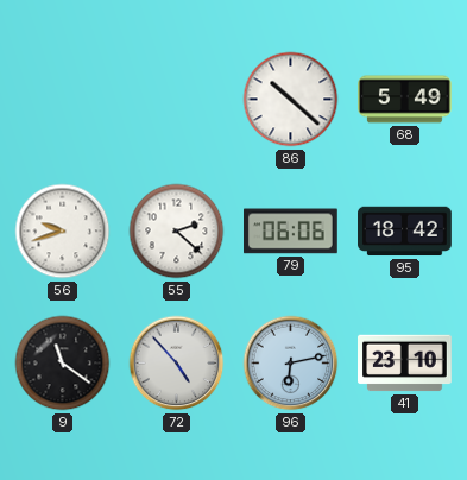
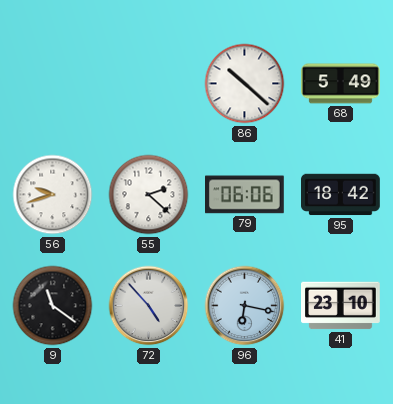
96: 6:13 -> 6:17 (245, 306)
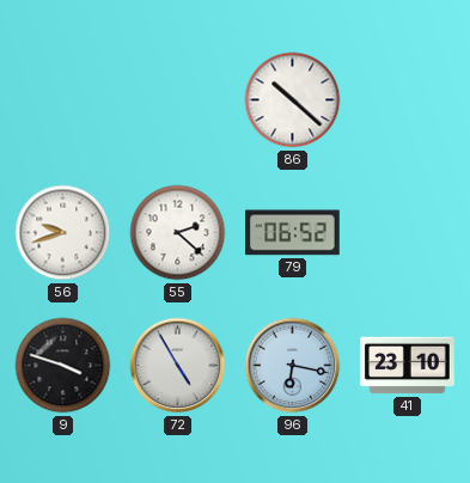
68: 5:49 -> none (341, 84)
79: 06:06 -> 06:52 (293, 233)
95: 18:42 -> none (341, 195)
9: 11:21 -> 3:48 (63, 366)
72: 4:53 -> 4:55 (178, 366)
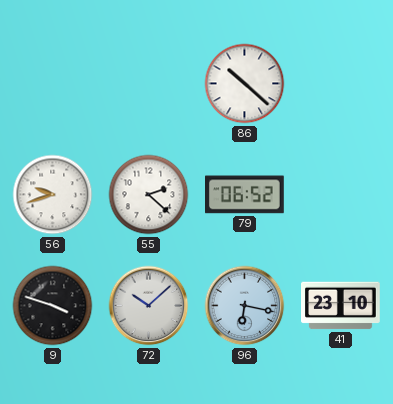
72: 4:55 -> 10:08 (149, 306)
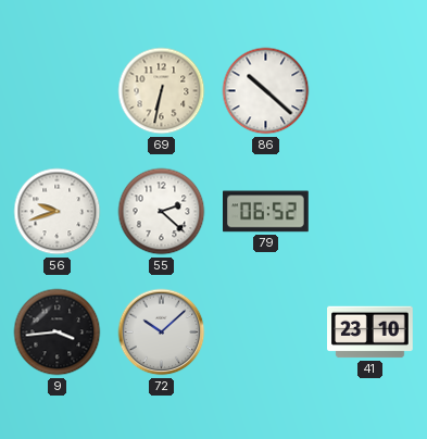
69: none -> 6:32 (162, 91)
9: 3:48 -> 3:44 (58, 333)
96: 6:17 -> none (245, 306)
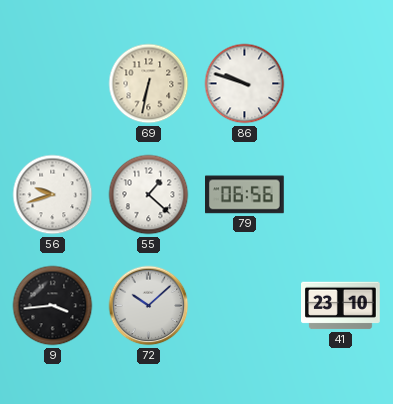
86: 10:22 -> 9:48 (245, 84)
55: 2:22 -> 1:22 (149, 195)
79: 06:52 -> 06:56 (245, 195)
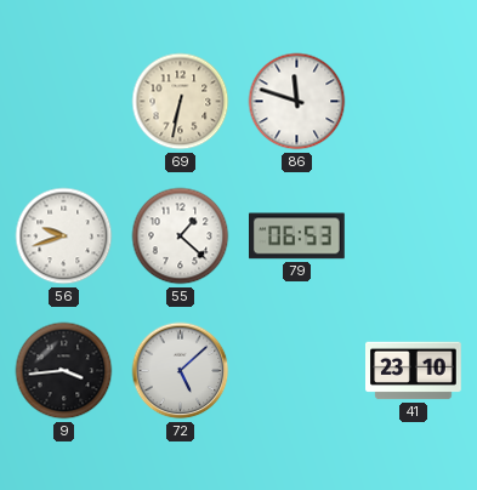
86: 9:48 -> 11:48 (297, 102)
79: 06:56 -> 06:53 (297, 237)
72: 10:08 -> 5:08 (181, 371)
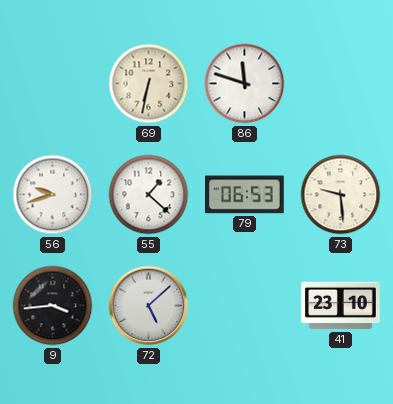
73: none -> 9:29 (341, 195)
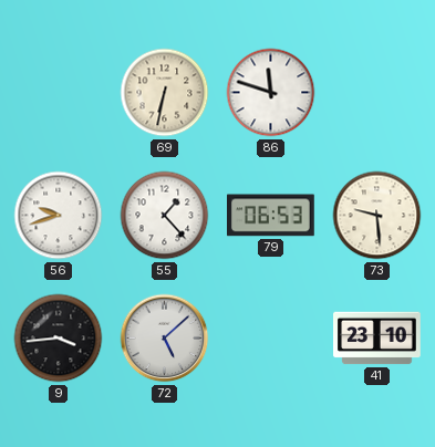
55: 1:22 -> 1:23 (165, 216)
